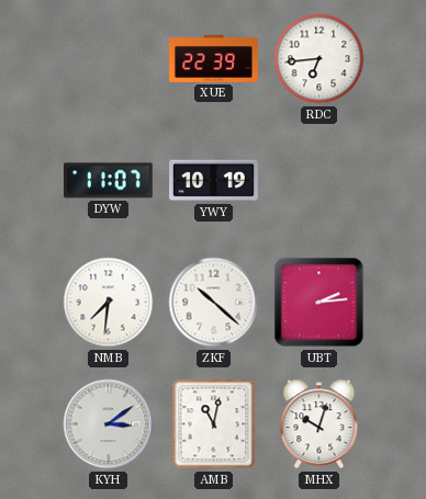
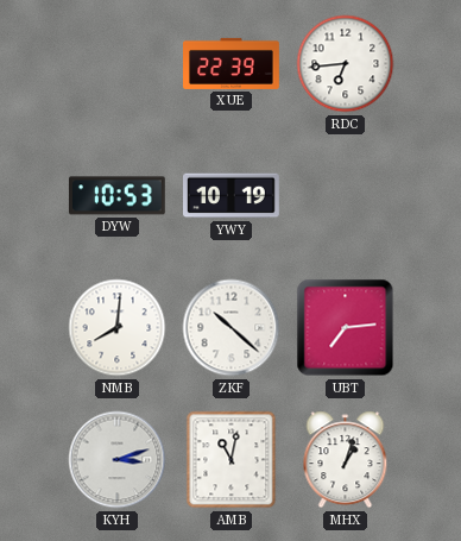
DYW: 11:07 -> 10:53 (116, 196)
NMB: 7:31 -> 8:01 (118, 328)
UBT: 2:14 -> 7:14 (346, 328)
KYH: 3:09 -> 3:12 (118, 460)
MHX: 10:03 -> 1:03 (346, 460)
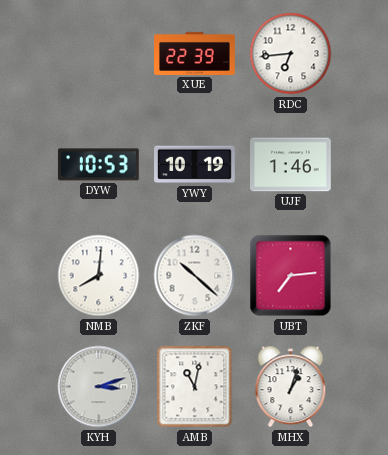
UJF: none -> 1:46 (291, 165)
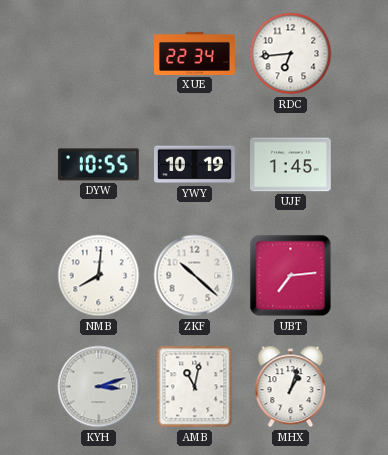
XUE: 22:39 -> 22:34 (195, 53)
DYW: 10:53 -> 10:55 (98, 165)
UJF: 1:46 -> 1:45 (291, 165)
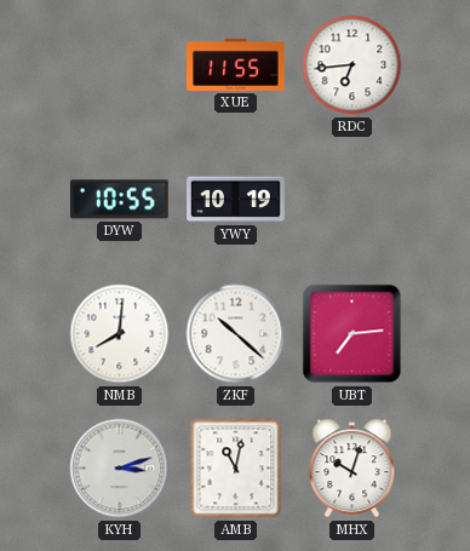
XUE: 22:34 -> 11:55 (236, 64)
UJF: 1:45 -> none (291, 165)
MHX: 1:03 -> 10:03 (352, 469)
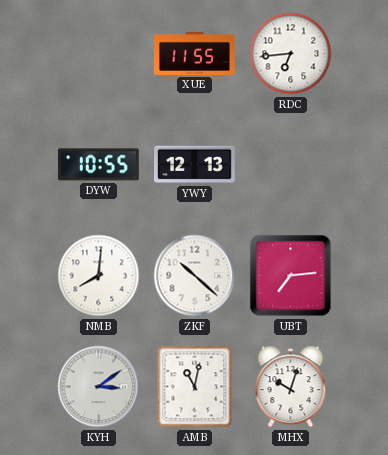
YWY: 10:19 -> 12:13 (195, 165)
KYH: 3:12 -> 3:09 (99, 387)
